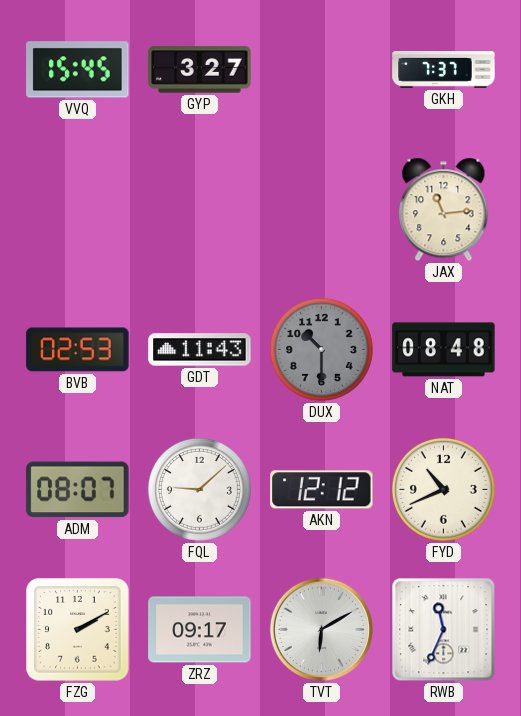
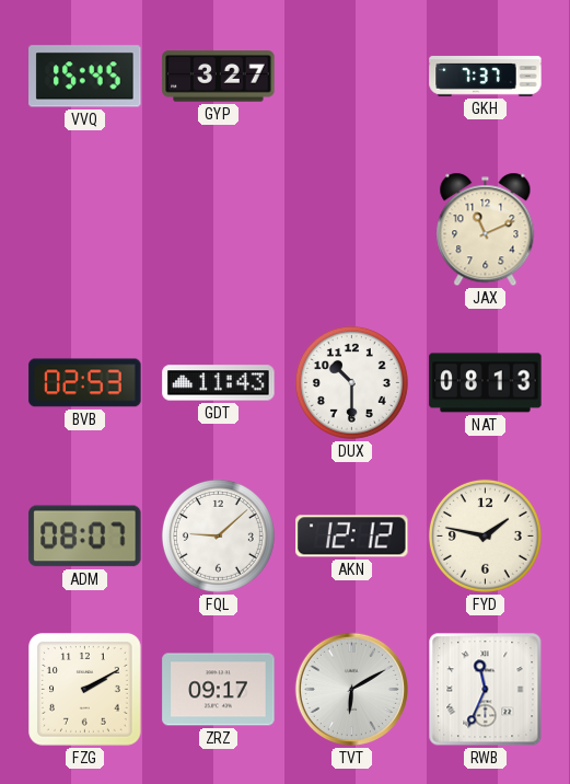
JAX: 11:14 -> 11:11 (486, 230)
DUX dial: grey -> white (351, 382)
NAT: 08:48 -> 08:13 (486, 383)
FYD: 10:41 -> 1:47 (485, 535)
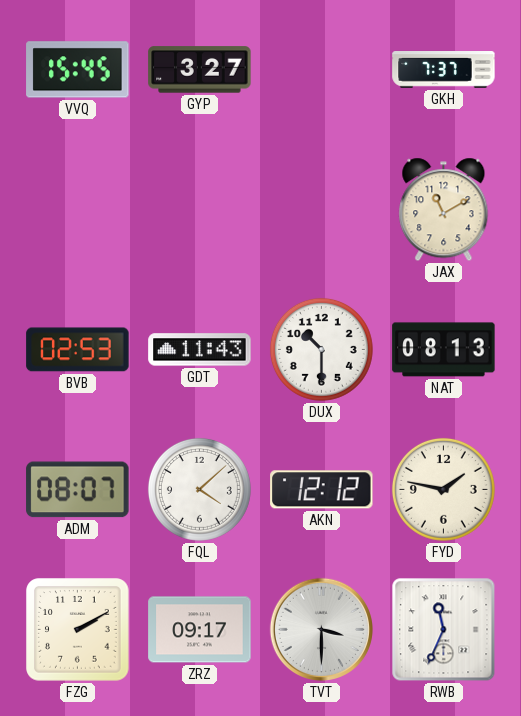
JAX: 11:11 -> 11:10 (444, 210)
FQL: 9:08 -> 4:08 (199, 489)
TVT: 6:10 -> 3:30 (321, 629)
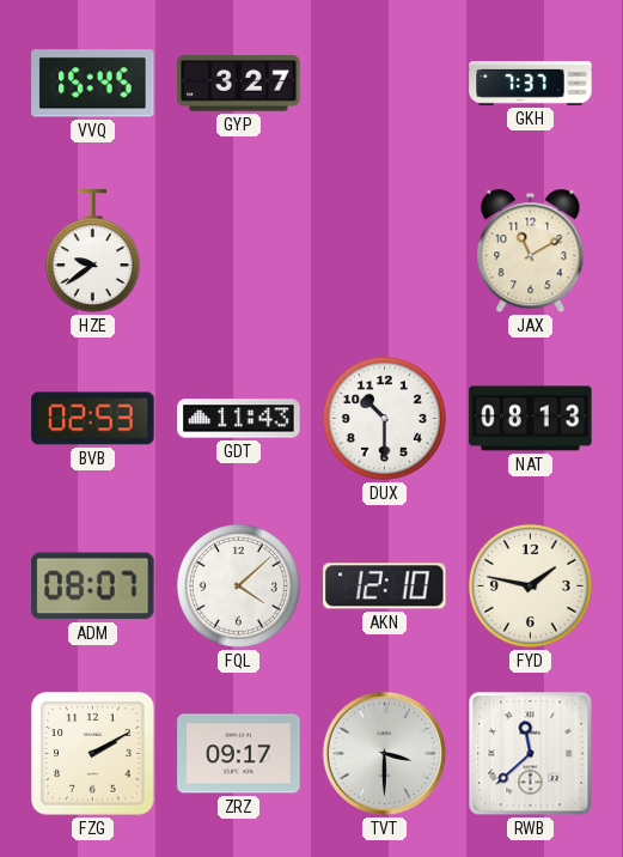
HZE: none -> 9:39 (92, 251)
AKN: 12:12 -> 12:10 (385, 586)
RWB: 11:34 -> 11:38 (531, 754)
